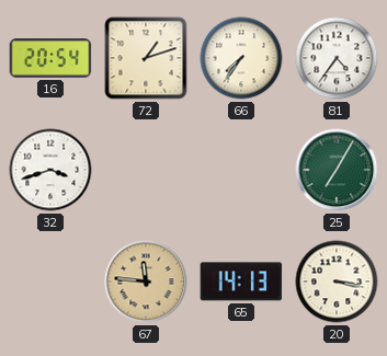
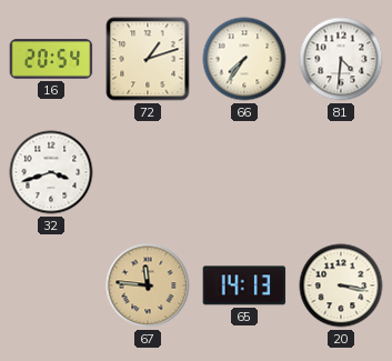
81: 4:36 -> 4:31 (341, 59)
25: 7:05 -> none (337, 170)
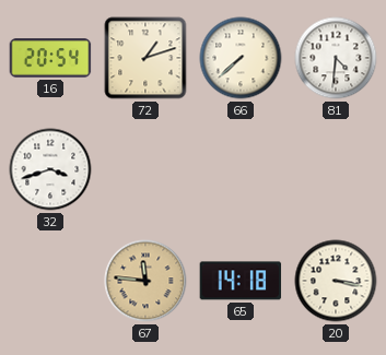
66: 7:36 -> 7:38 (241, 58)
65: 14:13 -> 14:18 (241, 281)
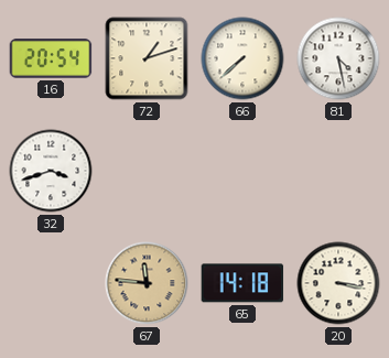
81: 4:31 -> 4:28 (338, 58)
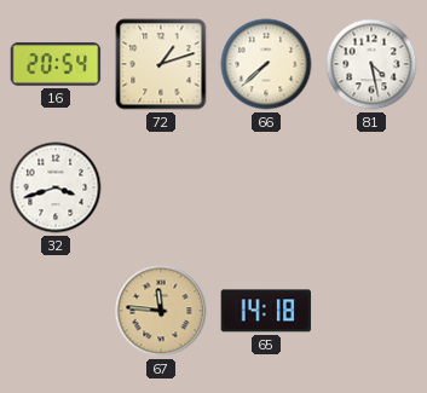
20: 3:17 -> none (338, 283)
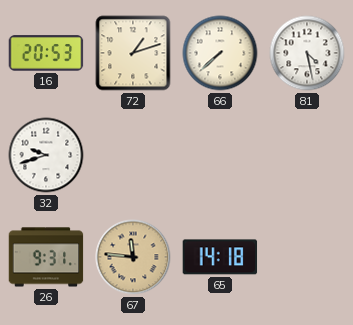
16: 20:54 -> 20:53 (46, 53)
32: 3:42 -> 9:42 (46, 155)
26: none -> 9:31 (46, 257)
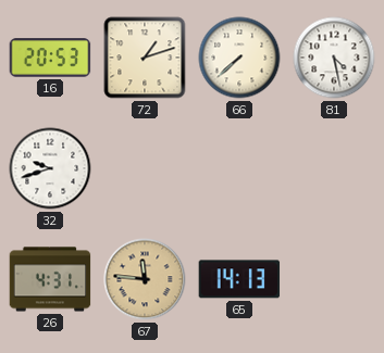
26: 9:31 -> 4:31 (50, 279)
65: 14:18 -> 14:13 (239, 279)
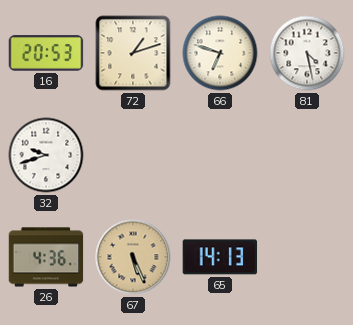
66: 7:38 -> 6:48 (220, 53)
26: 4:31 -> 4:36 (46, 257)
67: 11:46 -> 5:26 (133, 257)
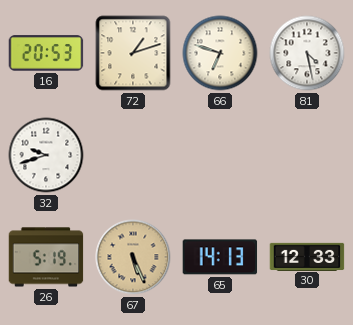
26: 4:36 -> 5:19 (46, 257)
30: none -> 12:33 (307, 256)
